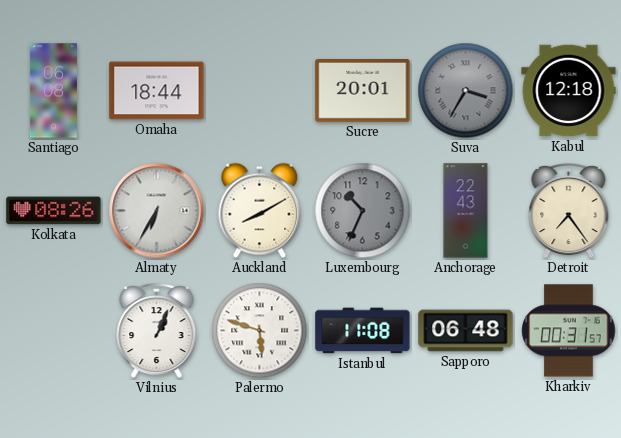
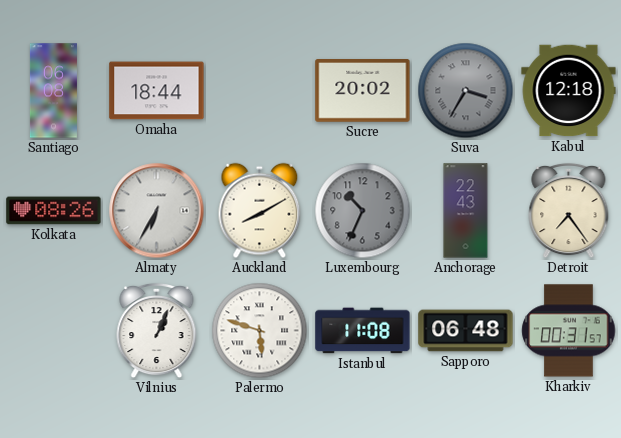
Sucre: 20:01 -> 20:02 (363, 91)
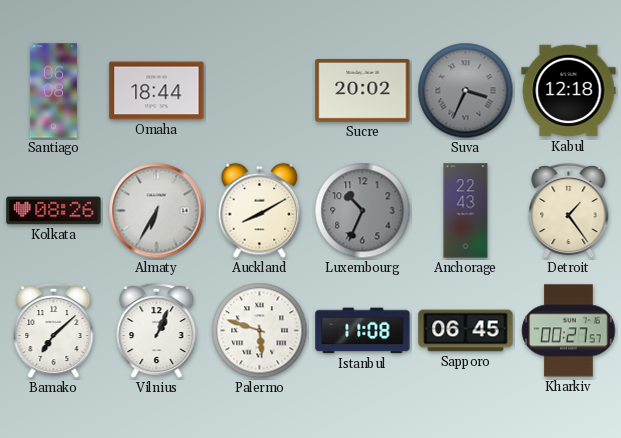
Suva: 3:35 -> 3:34 (466, 91)
Detroit: 7:24 -> 1:24 (569, 211)
Bamako: none -> 7:08 (54, 331)
Sapporo: 06:48 -> 06:45 (466, 331)
Kharkiv: 00:31 -> 00:27 (569, 331)
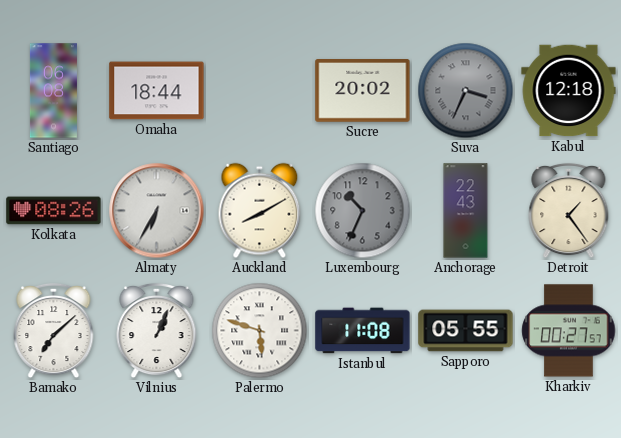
Sapporo: 06:45 -> 05:55 (466, 331)
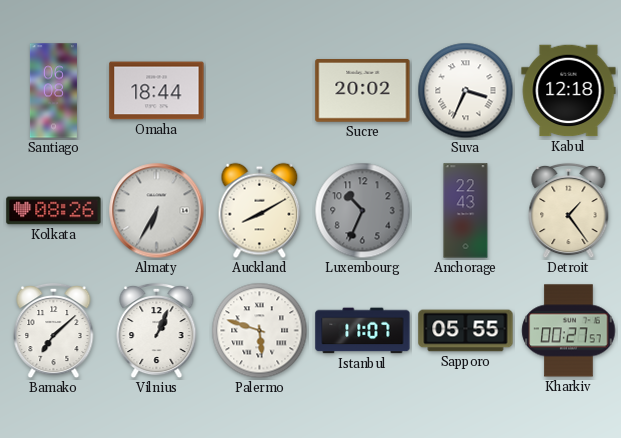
Suva dial: grey -> white (466, 91)
Istanbul: 11:08 -> 11:07 (363, 331)
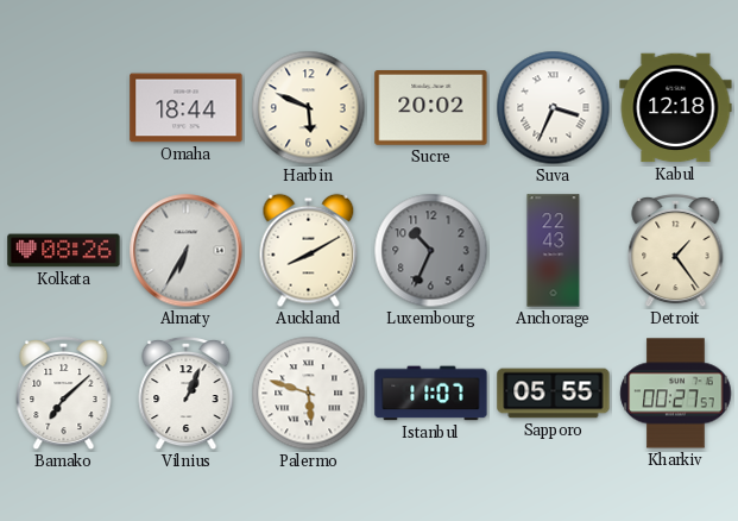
Santiago: 06:08 -> none (53, 91)
Harbin: none -> 5:49 (309, 108)
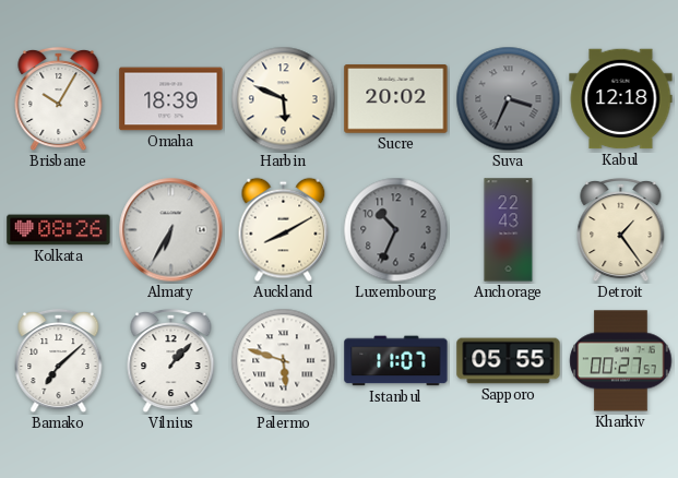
Brisbane: none -> 10:05 (59, 99)
Omaha: 18:44 -> 18:39 (171, 99)
Suva dial: white -> grey (509, 99)
Vilnius: 1:04 -> 1:07 (171, 361)
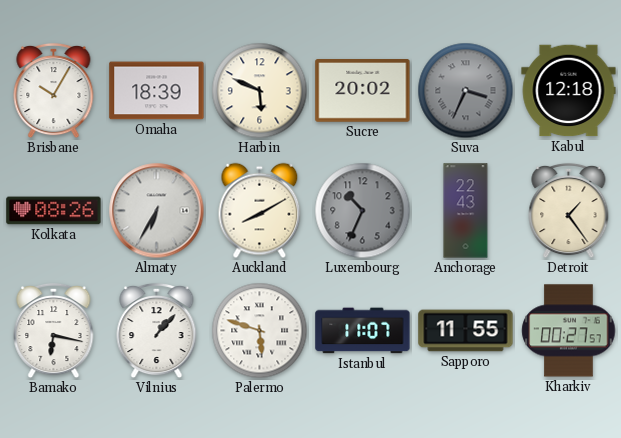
Bamako: 7:08 -> 6:17 (54, 331)
Sapporo: 05:55 -> 11:55 (466, 331)
